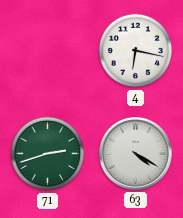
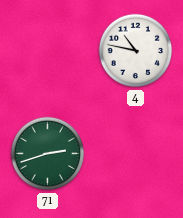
4: 6:17 -> 10:47 (136, 51)
63: 4:20 -> none (136, 154)
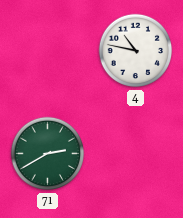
71: 2:42 -> 2:40 (48, 154)
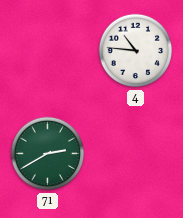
4: 10:47 -> 10:46 (136, 51)
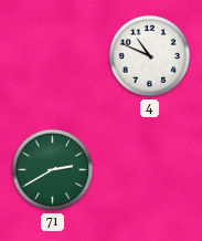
4: 10:46 -> 10:49 (150, 56)
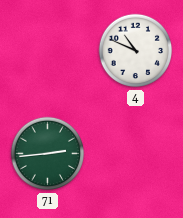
71: 2:40 -> 2:44 (48, 154)
